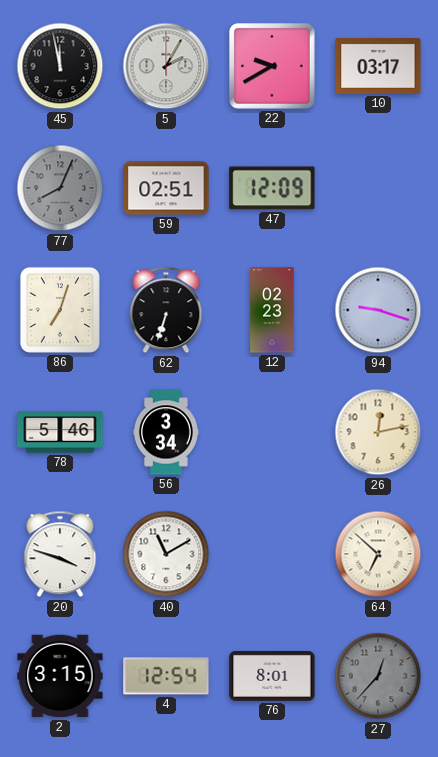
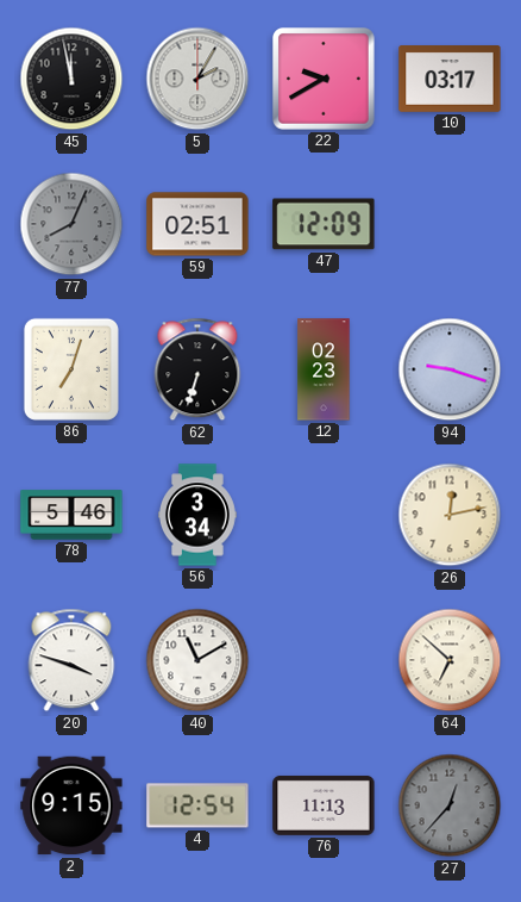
2: 3:15 -> 9:15 (71, 805)
76: 8:01 -> 11:13 (324, 805)
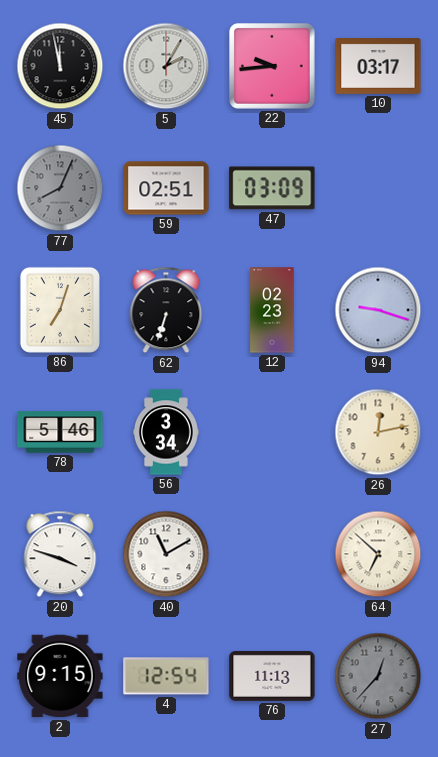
22: 9:40 -> 9:44 (273, 67)
47: 12:09 -> 03:09 (272, 188)
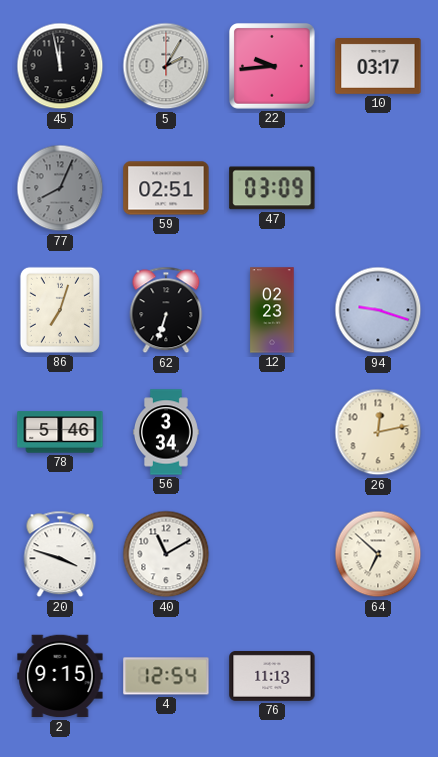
27: 12:37 -> none (378, 676)
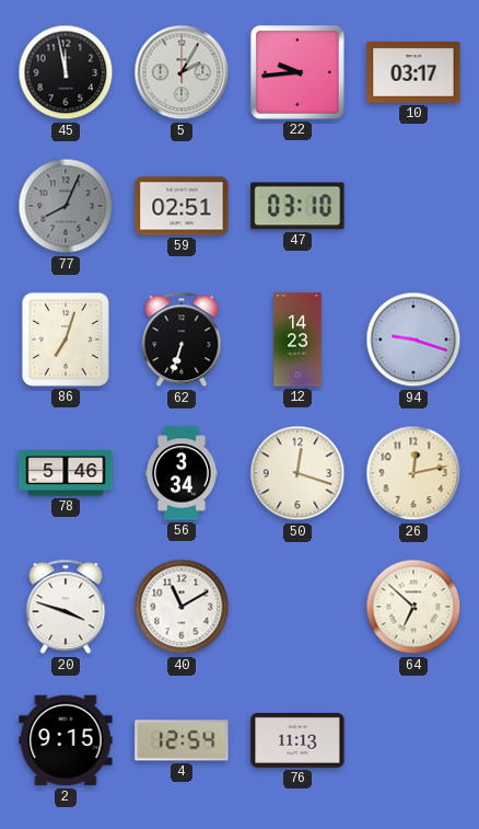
47: 03:09 -> 03:10 (297, 206)
12: 02:23 -> 14:23 (297, 339)
50: none -> 12:18 (297, 473)
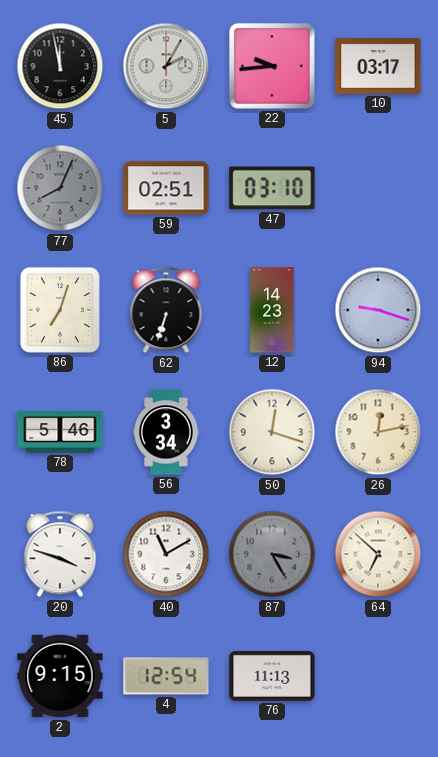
87: none -> 3:25 (272, 554)
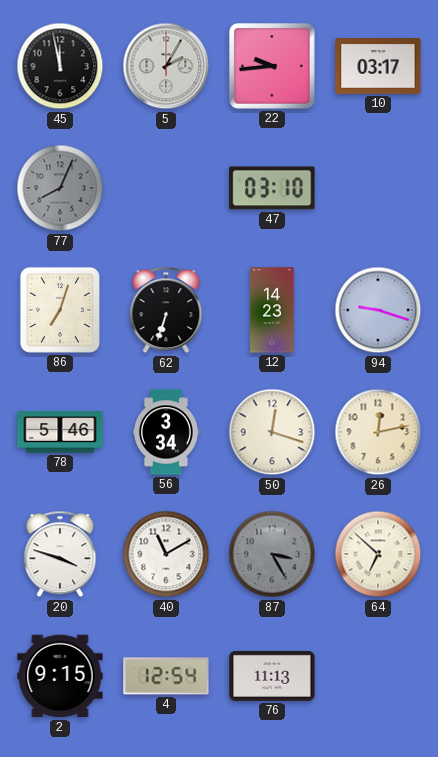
59: 02:51 -> none (166, 188)
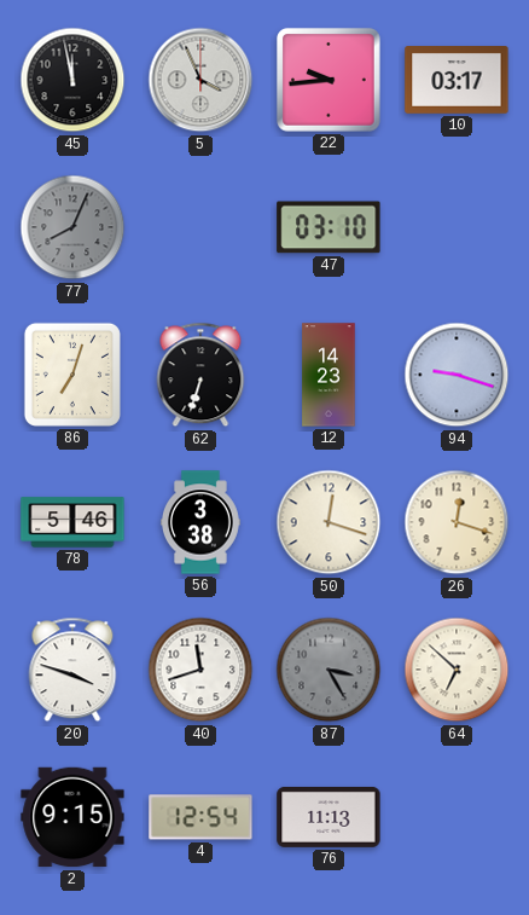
5: 2:05 -> 3:56 (200, 80)
56: 3:34 -> 3:38 (200, 522)
26: 12:13 -> 12:18 (457, 522)
40: 11:10 -> 11:42 (200, 670)
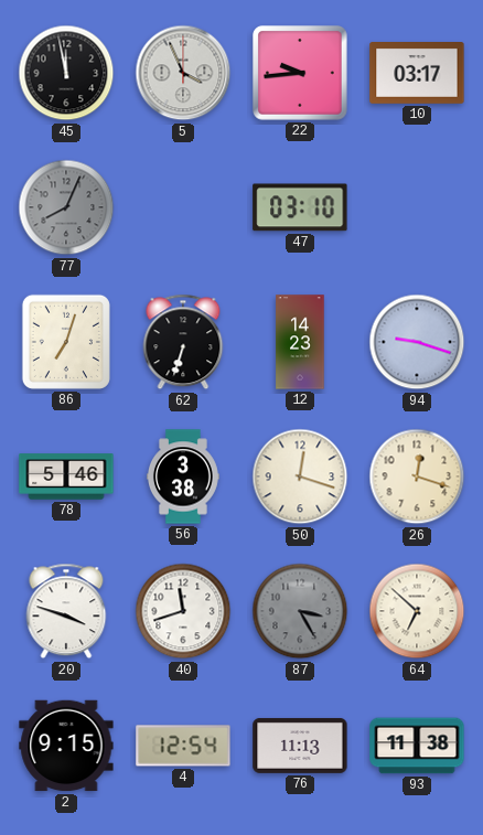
93: none -> 11:38 (417, 746)
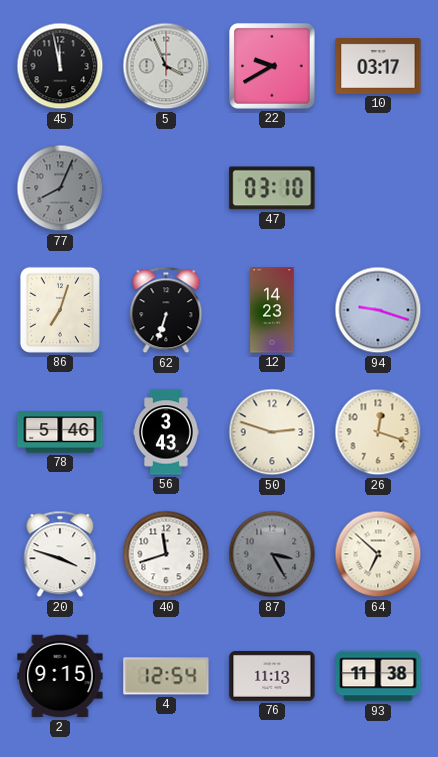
22: 9:44 -> 9:40 (273, 67)
56: 3:38 -> 3:43 (166, 432)
50: 12:18 -> 2:48 (272, 432)
